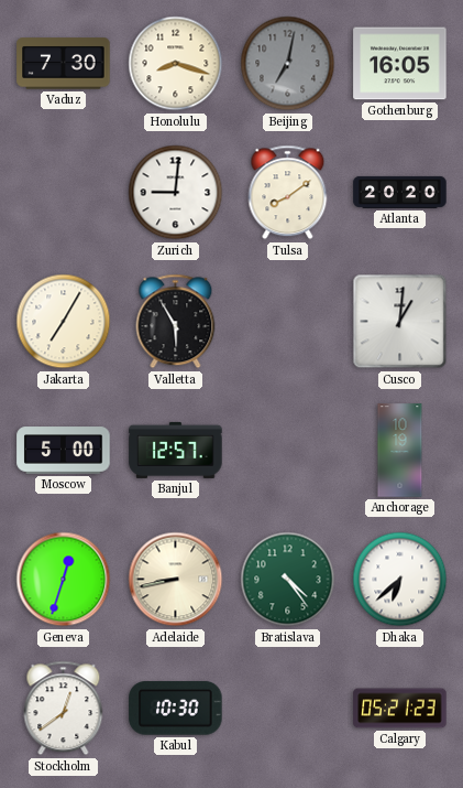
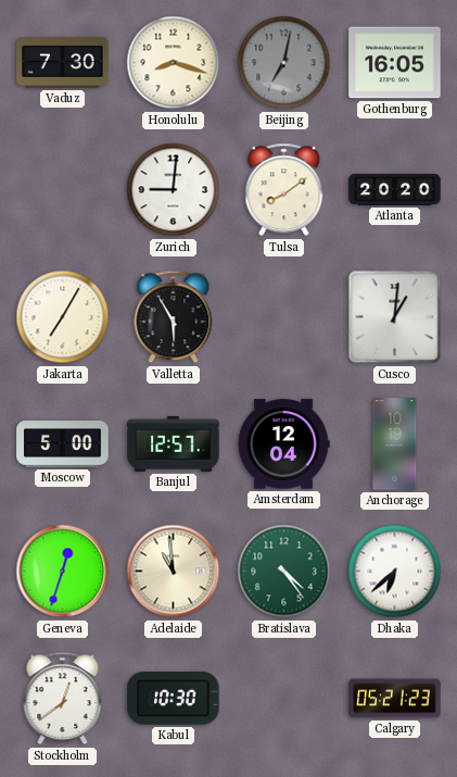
Amsterdam: none -> 12:04 (283, 444)
Adelaide: 8:43 -> 10:59 (174, 572)
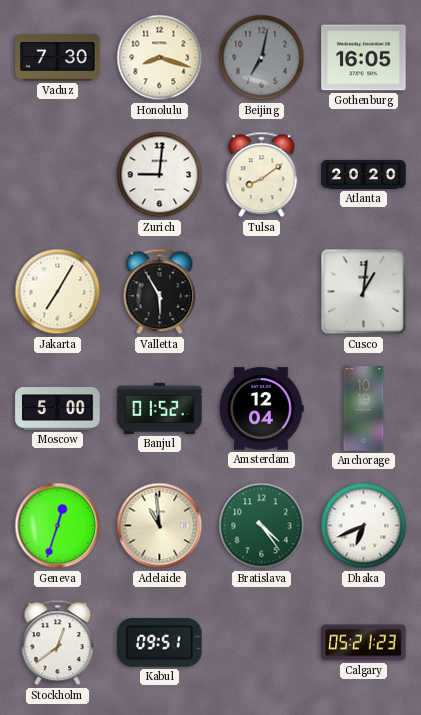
Banjul: 12:57 -> 01:52 (160, 408)
Dhaka: 6:38 -> 6:41 (364, 526)
Kabul: 10:30 -> 09:51 (160, 643)
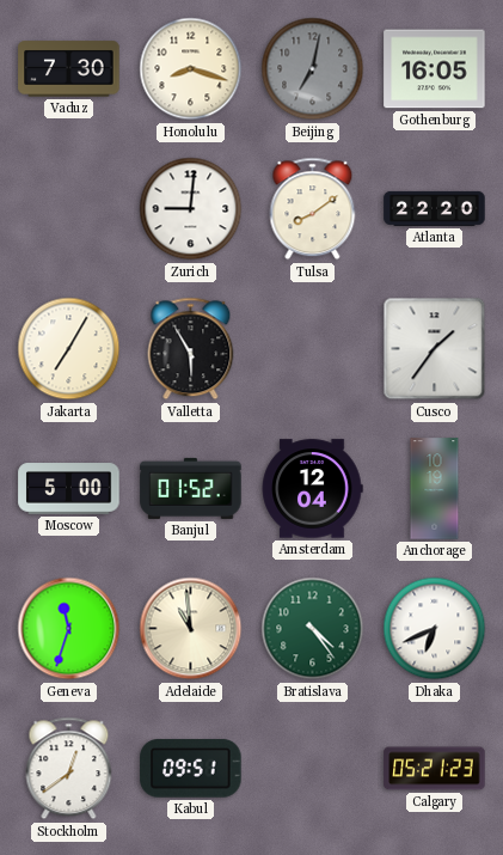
Atlanta: 20:20 -> 22:20 (435, 208)
Cusco: 1:01 -> 1:36 (435, 349)
Geneva: 12:33 -> 11:33 (69, 629)
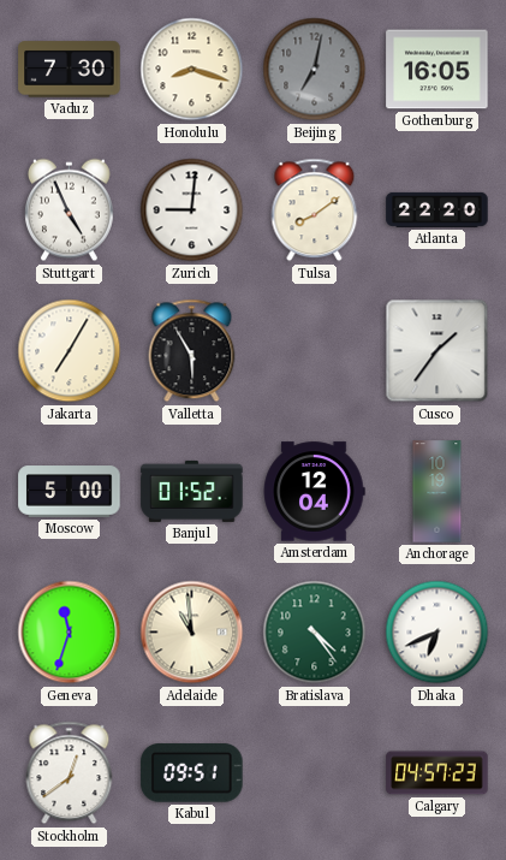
Stuttgart: none -> 4:56 (69, 210)
Calgary: 05:21 -> 04:57 (437, 773)
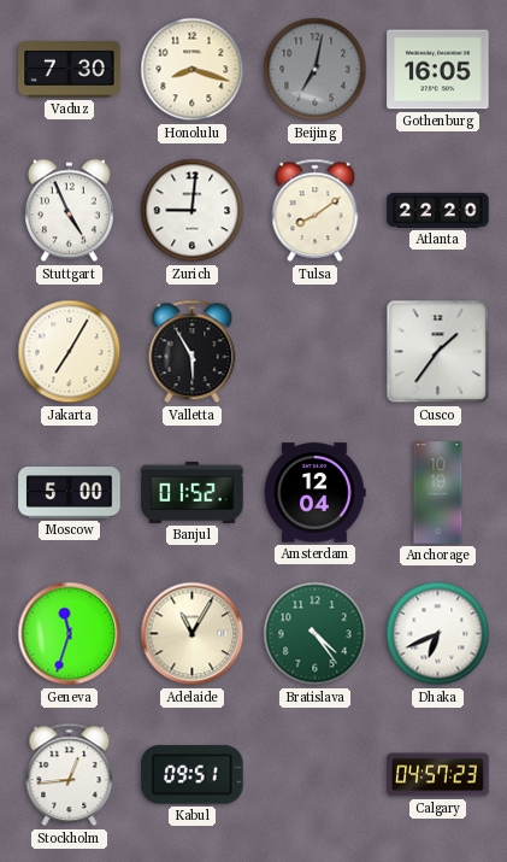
Adelaide: 10:59 -> 11:05 (193, 634)
Stockholm: 12:39 -> 12:44 (70, 775)
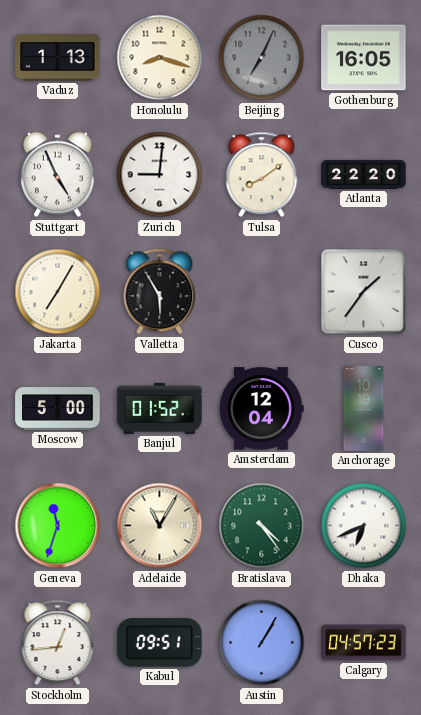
Vaduz: 7:30 -> 1:13 (58, 58)
Beijing: 7:02 -> 7:04 (262, 58)
Austin: none -> 1:05 (262, 643)
